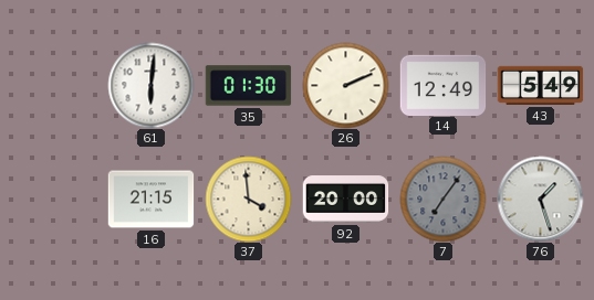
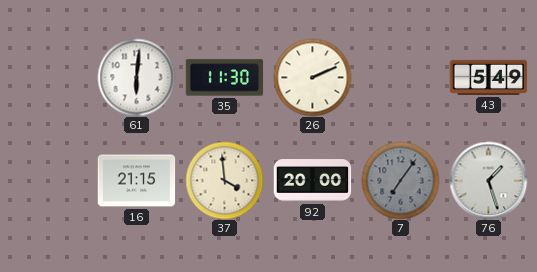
35: 01:30 -> 11:30 (224, 78)
14: 12:49 -> none (442, 85)
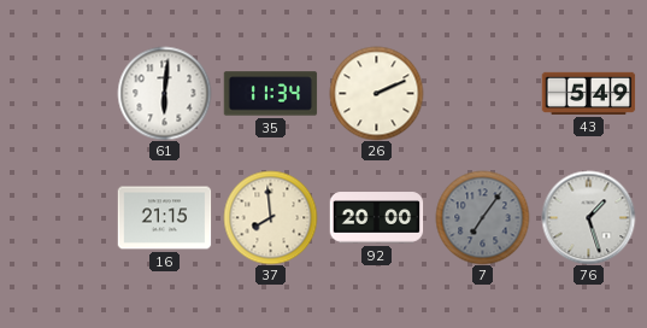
35: 11:30 -> 11:34 (270, 94)
37: 3:59 -> 7:59 (270, 217)
